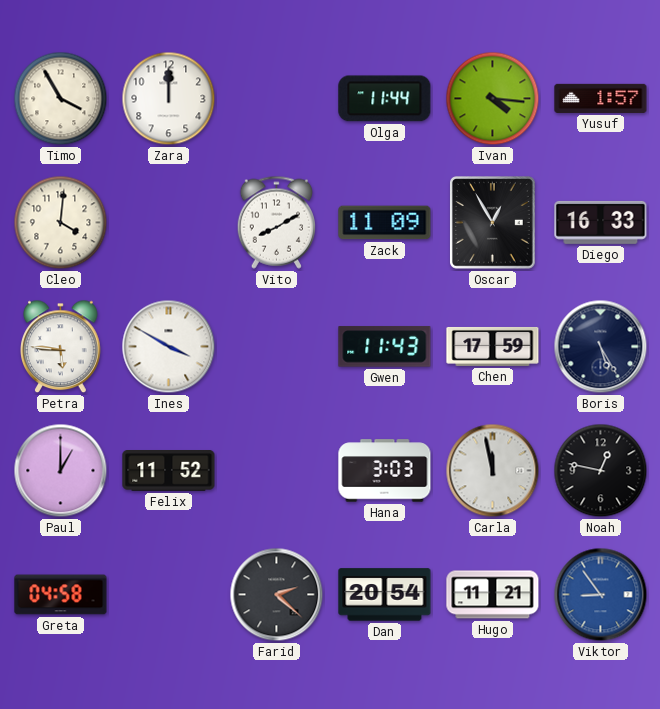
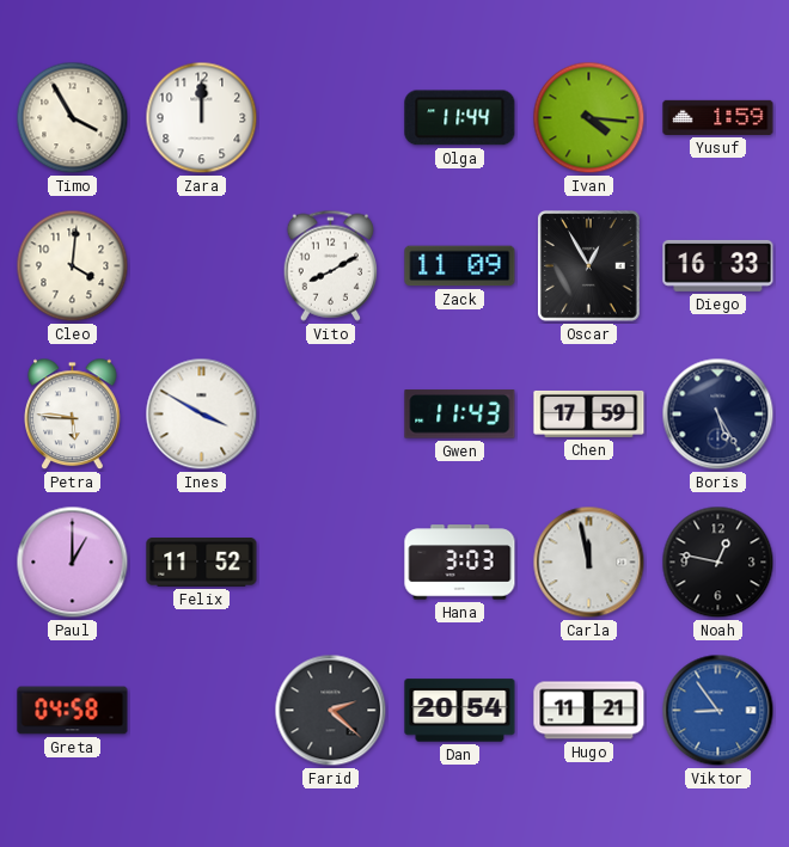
Yusuf: 1:57 -> 1:59 (718, 117)
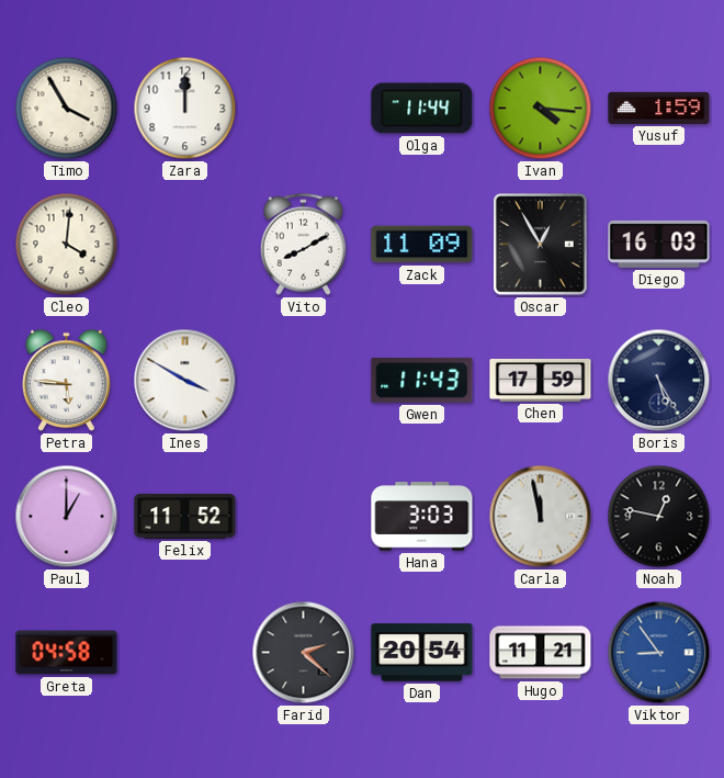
Diego: 16:33 -> 16:03 (659, 244)
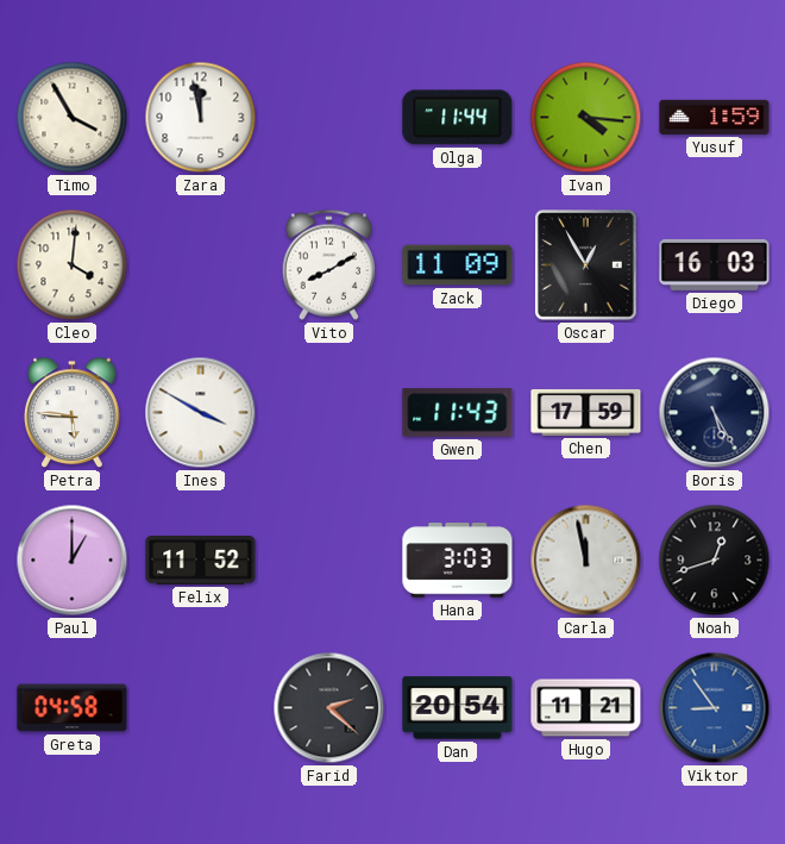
Zara: 12:00 -> 11:58 (201, 118)
Noah: 12:47 -> 12:42 (715, 561)
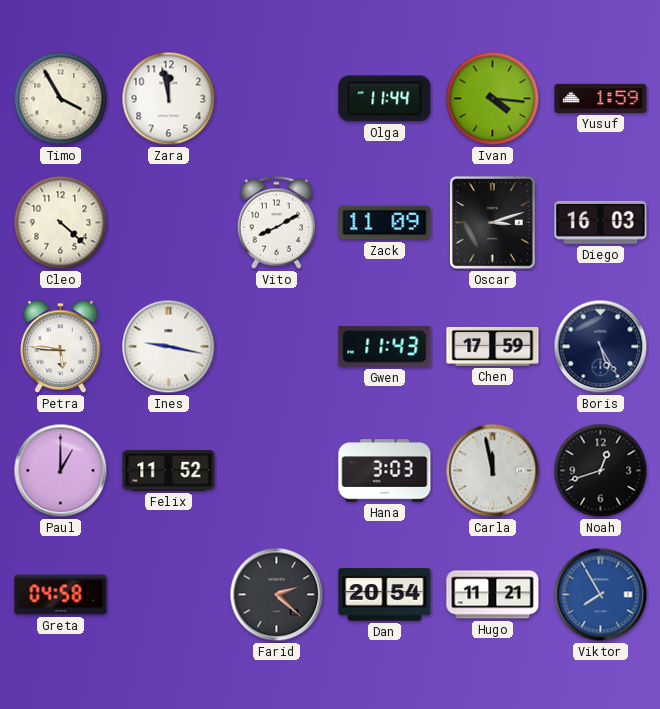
Cleo: 4:01 -> 4:22 (61, 223)
Oscar: 12:55 -> 3:12 (493, 223)
Ines: 3:50 -> 9:17 (169, 347)
Viktor: 8:54 -> 7:55 (601, 595)
